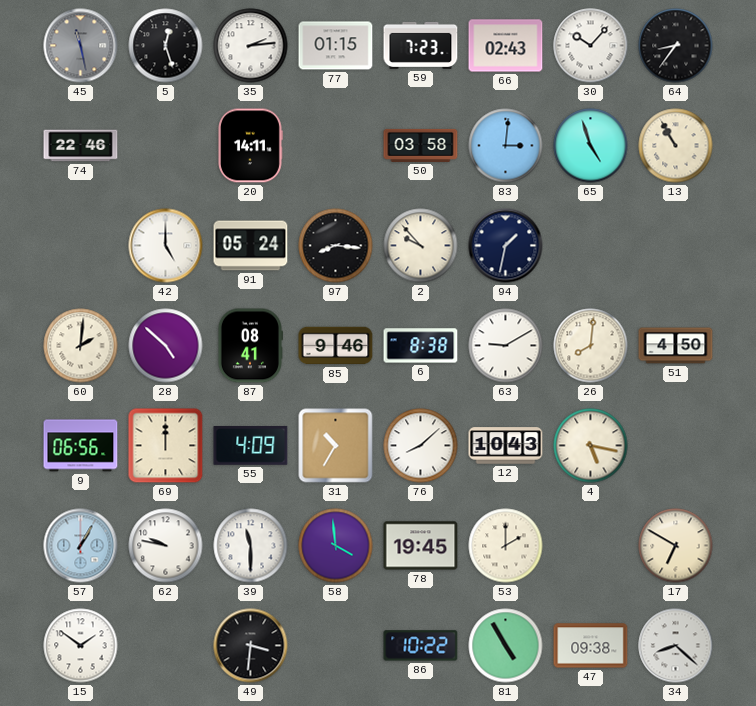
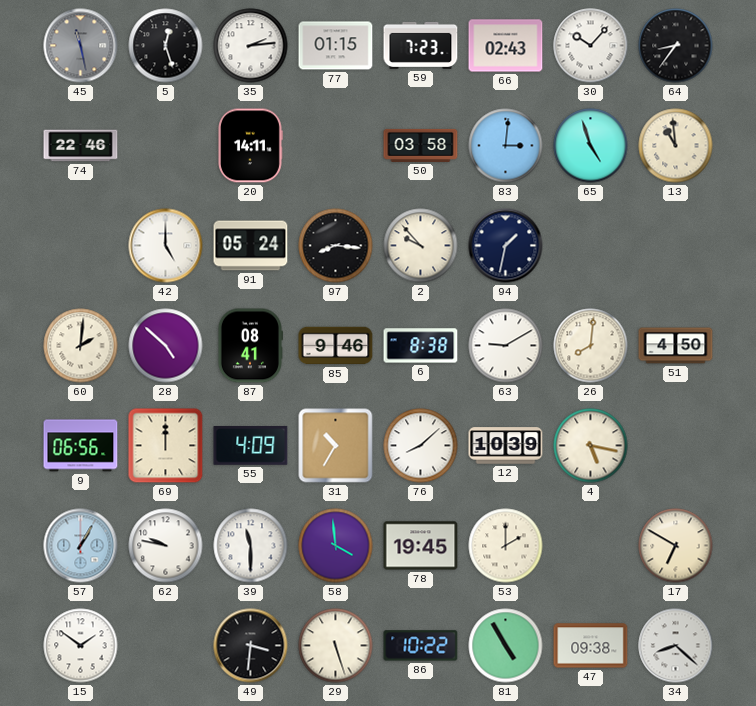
13: 10:55 -> 10:59 (676, 146)
12: 10:43 -> 10:39 (506, 446)
29: none -> 5:27 (336, 646)
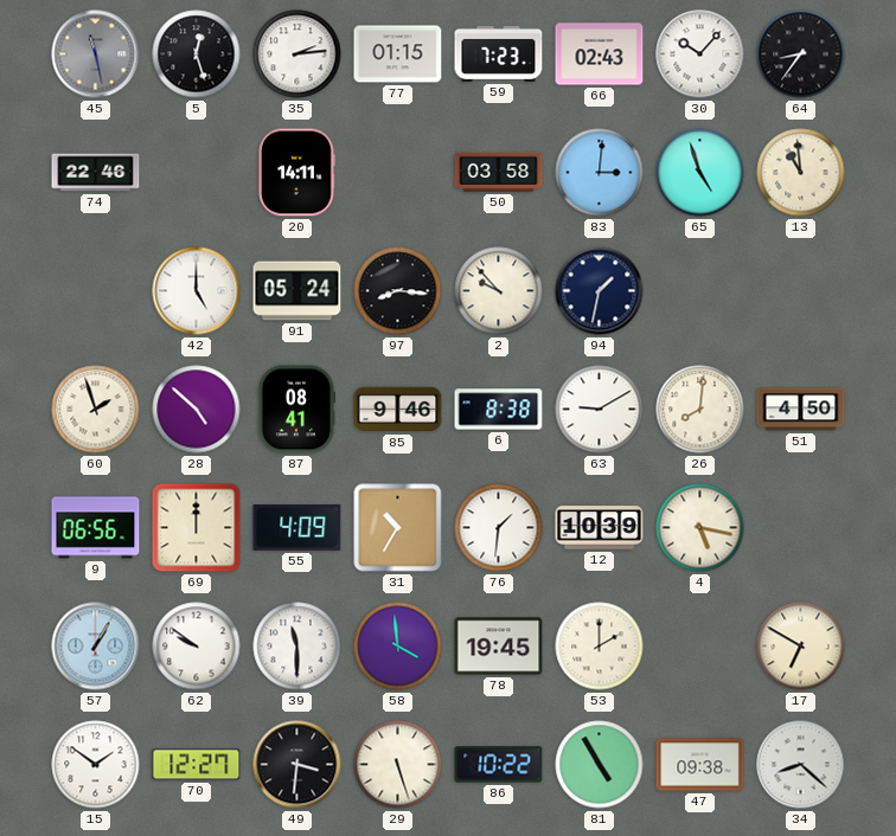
60: 2:01 -> 1:57 (96, 410)
76: 8:08 -> 1:31 (499, 528)
62: 9:47 -> 9:51 (197, 647)
70: none -> 12:27 (197, 765)
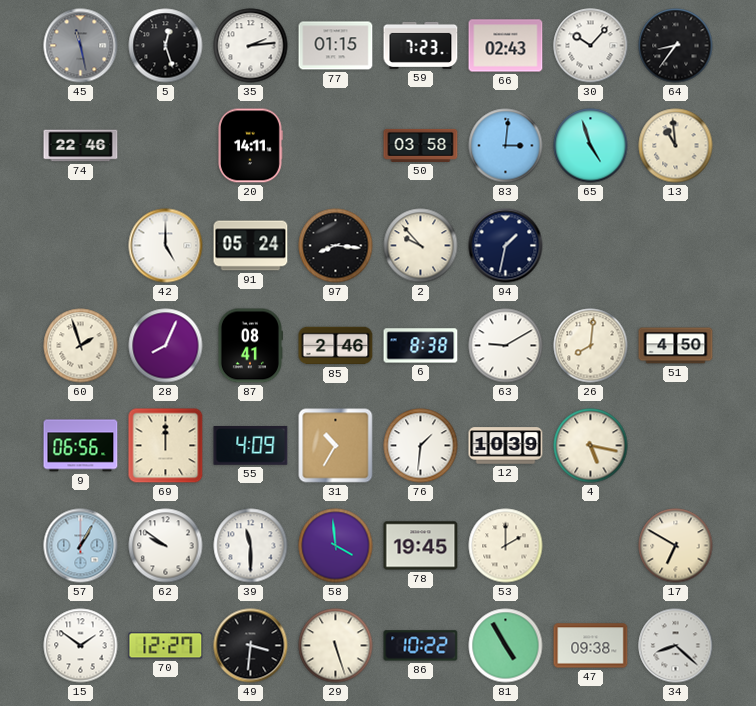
28: 4:52 -> 8:04 (166, 346)
85: 9:46 -> 2:46 (336, 346)
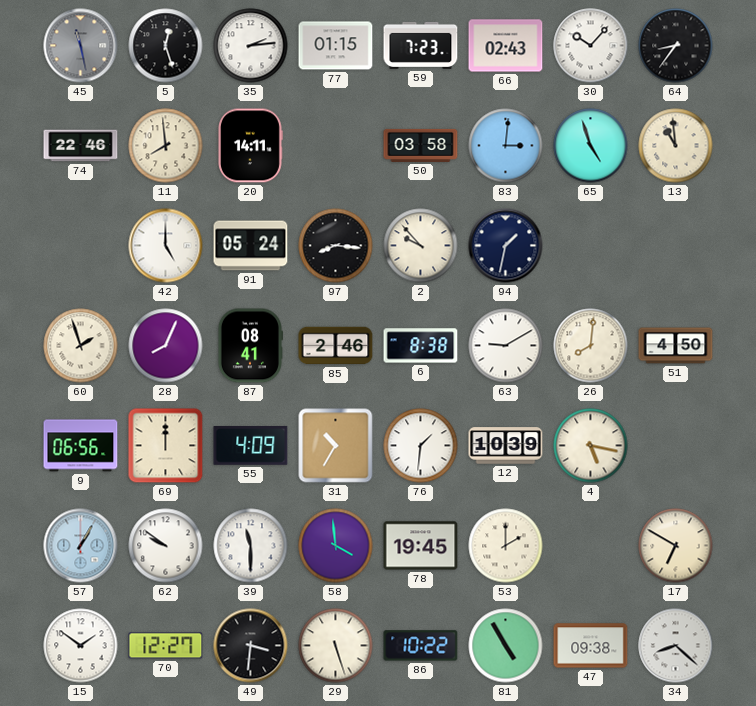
11: none -> 7:59 (166, 146)
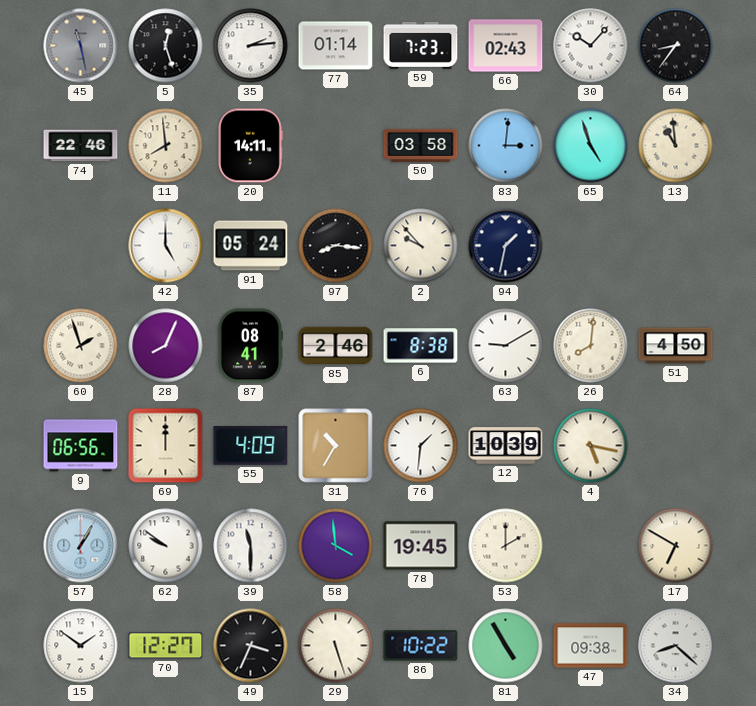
77: 01:15 -> 01:14 (336, 46)
49: 3:31 -> 3:34 (251, 646)
